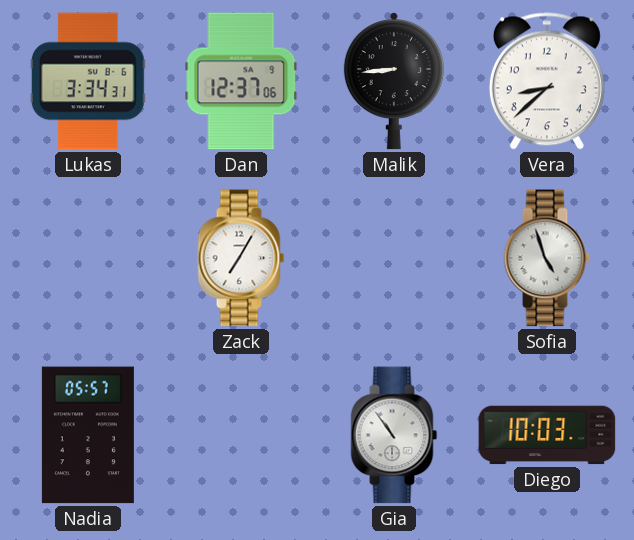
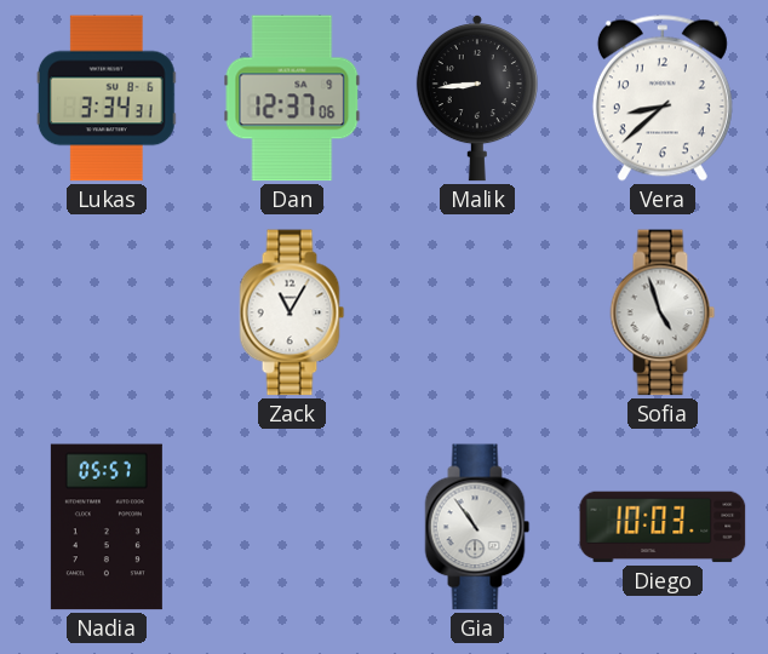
Zack: 7:05 -> 11:05 (292, 312)
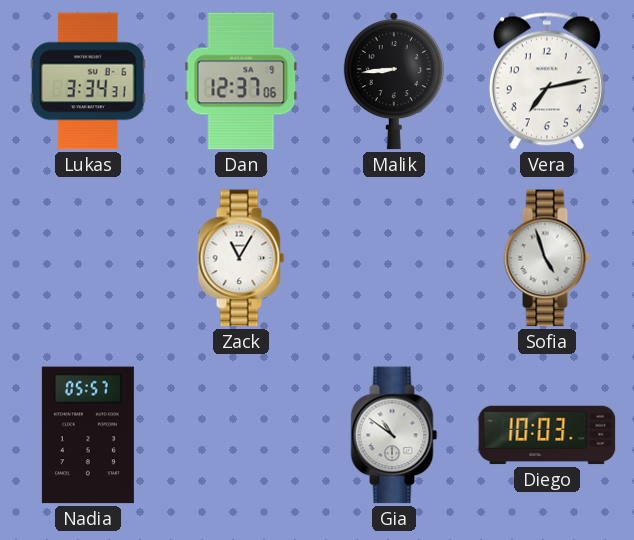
Vera: 8:38 -> 7:13 (547, 81)
Gia: 10:54 -> 10:51 (394, 435)
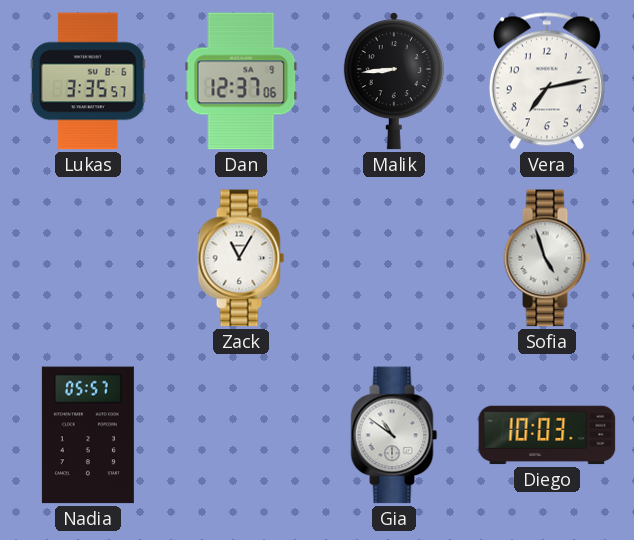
Lukas: 3:34 -> 3:35 (88, 81)
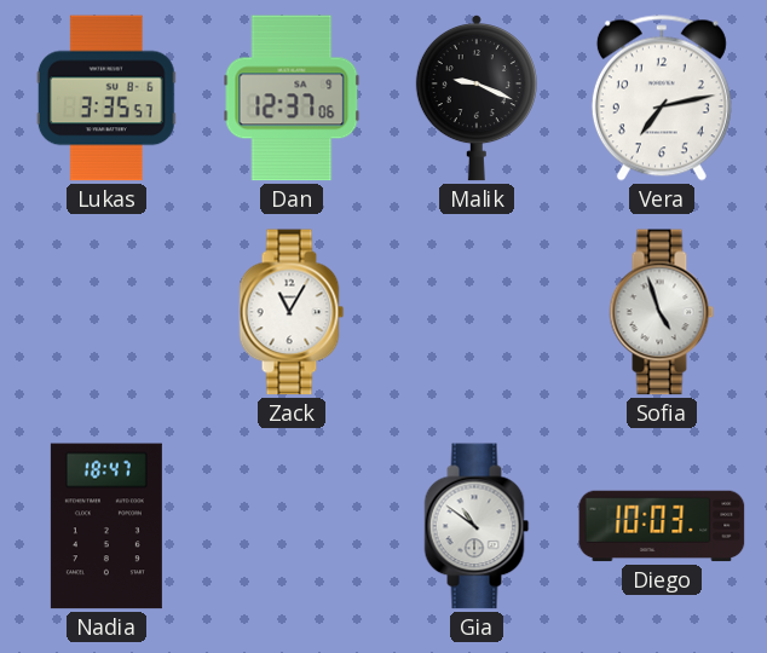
Malik: 8:44 -> 9:19 (477, 98)
Nadia: 05:57 -> 18:47 (106, 526)
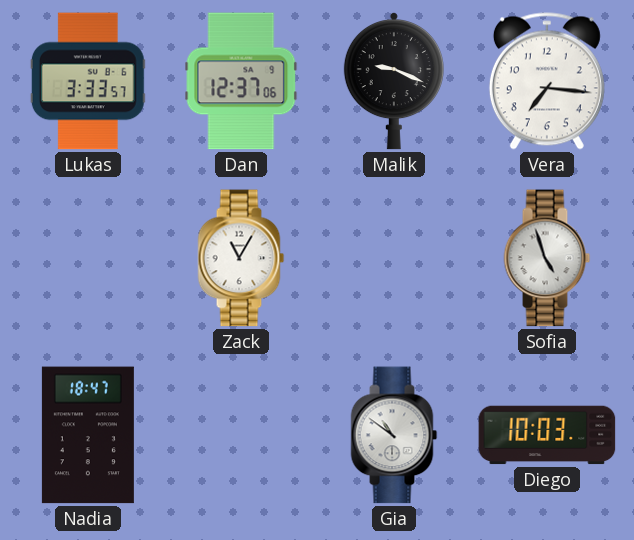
Lukas: 3:35 -> 3:33 (88, 81)
Vera: 7:13 -> 7:16 (547, 81)
